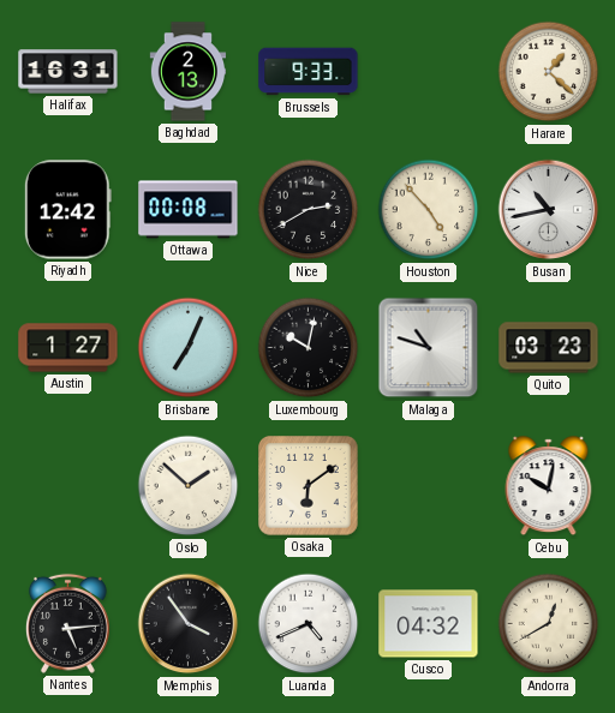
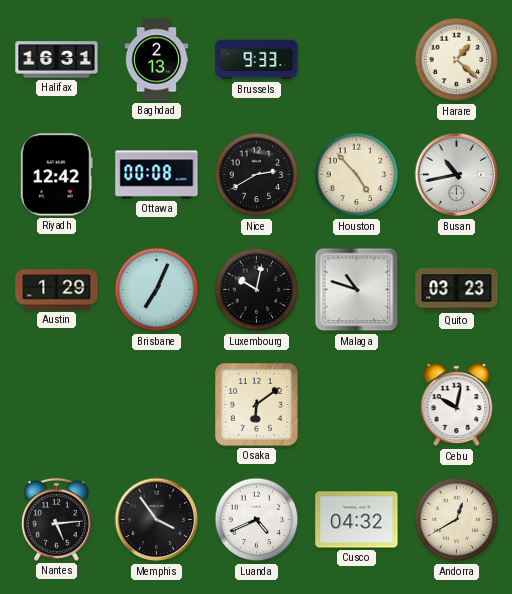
Austin: 1:27 -> 1:29 (57, 290)
Oslo: 1:52 -> none (189, 486)
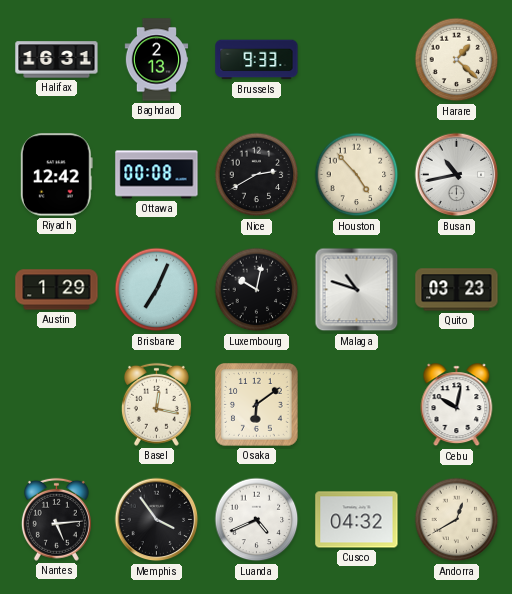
Basel: none -> 12:17 (156, 404)
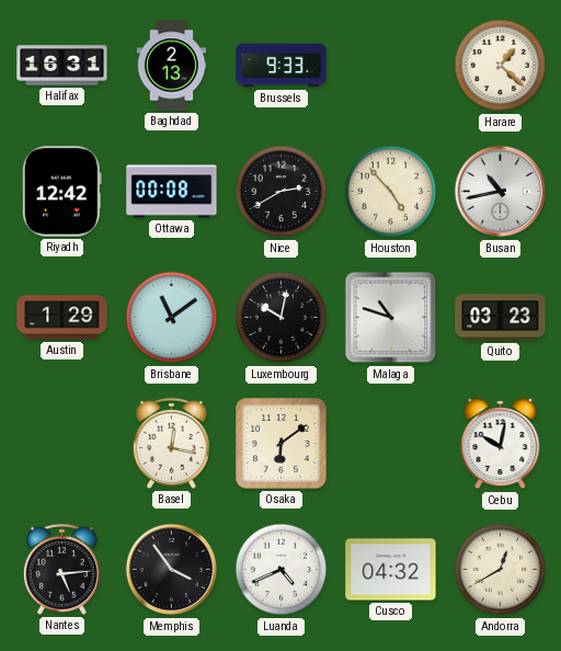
Brisbane: 7:04 -> 11:09 (172, 318)
